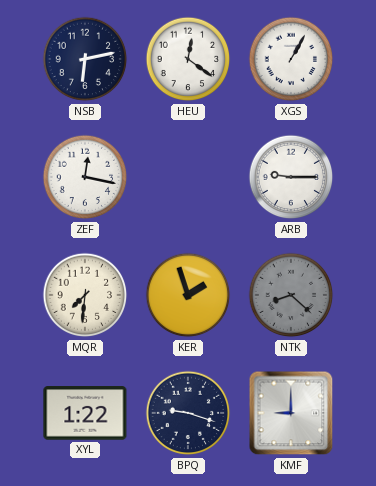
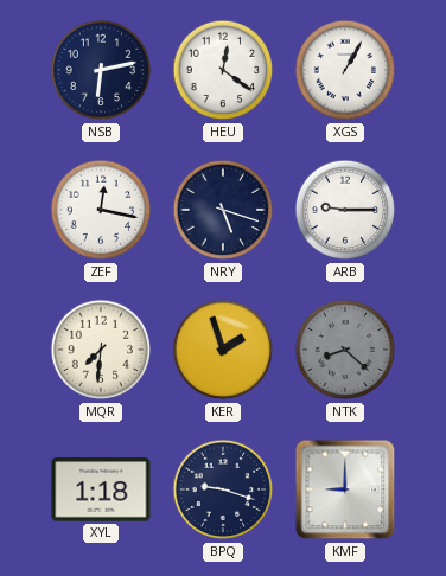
NRY: none -> 5:18 (223, 210)
XYL: 1:22 -> 1:18 (101, 489)
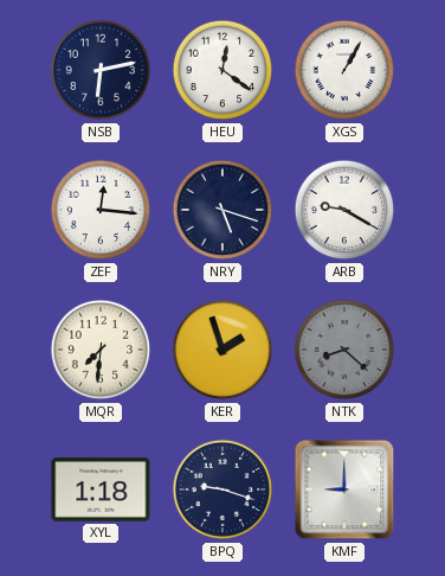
ZEF: 12:17 -> 12:16 (101, 210)
ARB: 9:15 -> 9:20 (344, 210)
